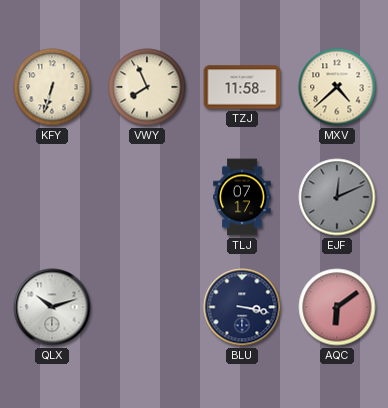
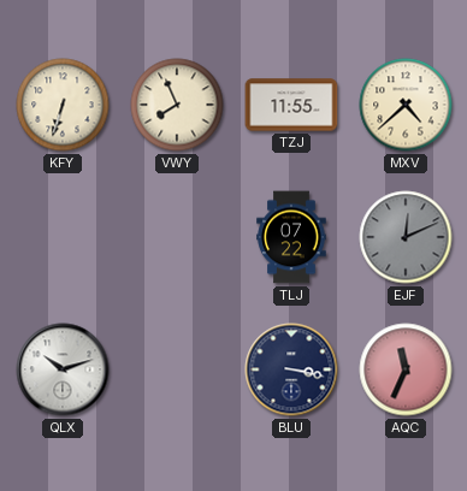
TZJ: 11:58 -> 11:55 (291, 105)
TLJ: 07:17 -> 07:22 (291, 237)
AQC: 6:09 -> 11:34 (406, 369)
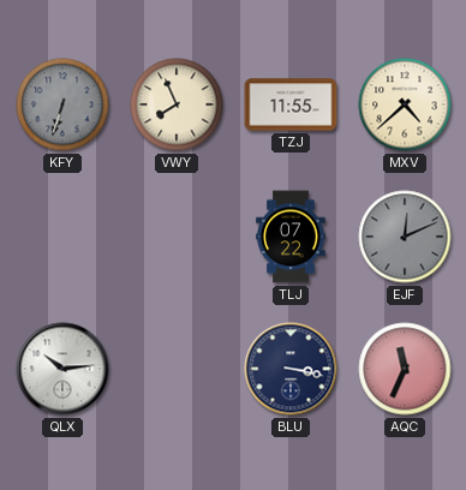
KFY dial: cream -> grey (62, 104)
QLX: 10:12 -> 10:14 (62, 369)
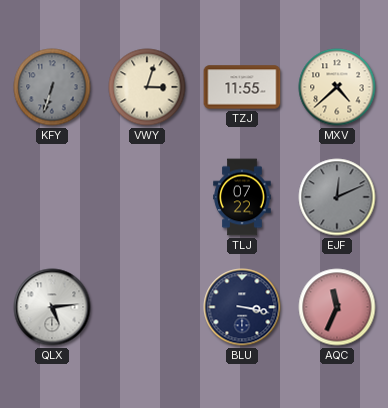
VWY: 7:56 -> 3:03 (147, 87)
QLX: 10:14 -> 5:14 (52, 307)
